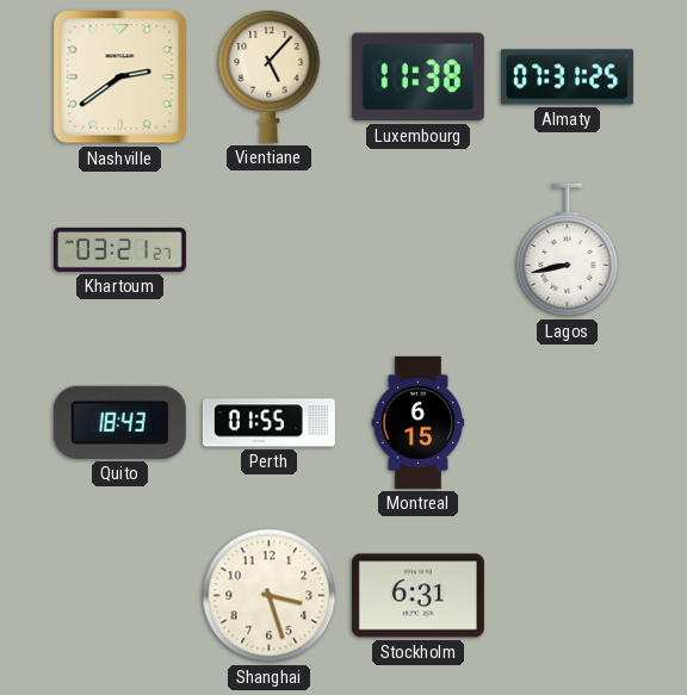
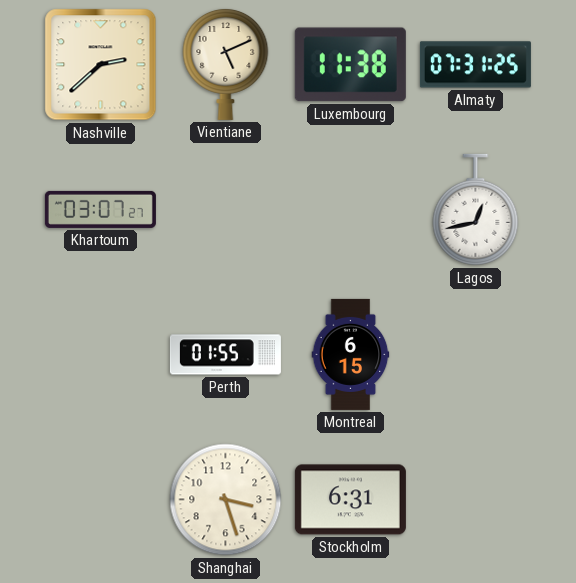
Nashville: 2:39 -> 2:38 (101, 65)
Vientiane: 5:07 -> 5:11 (226, 64)
Khartoum: 03:21 -> 03:07 (100, 209)
Lagos: 8:43 -> 12:43 (476, 210)
Quito: 18:43 -> none (119, 422)
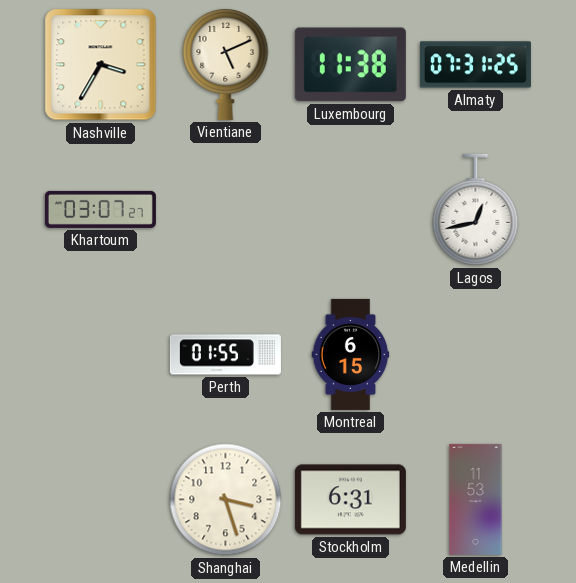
Nashville: 2:38 -> 3:35 (101, 65)
Medellin: none -> 11:53 (476, 499)
